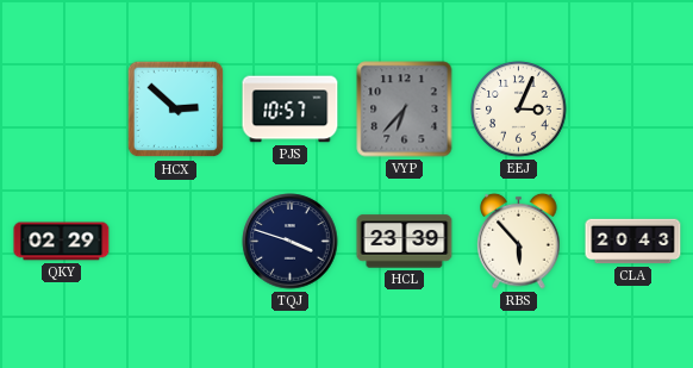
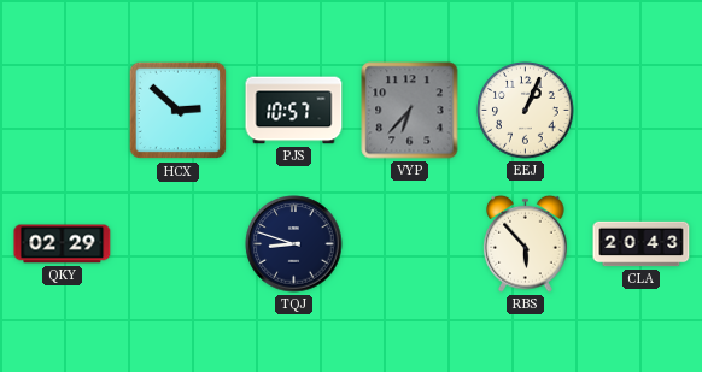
EEJ: 3:04 -> 1:04 (526, 111)
TQJ: 3:48 -> 8:48 (294, 244)
HCL: 23:39 -> none (405, 242)
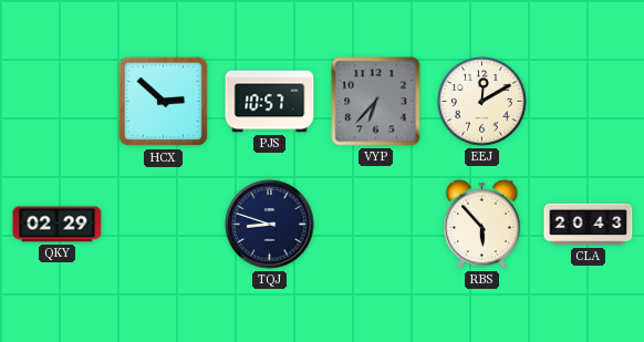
EEJ: 1:04 -> 12:10 (482, 102)
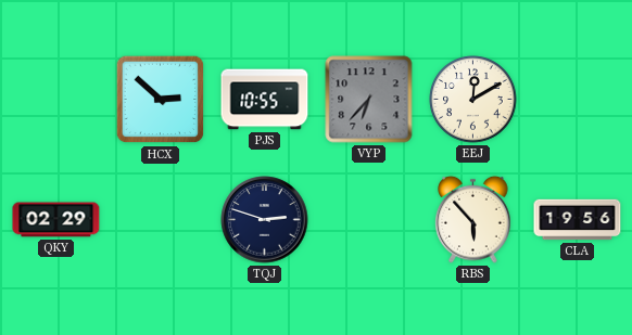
PJS: 10:57 -> 10:55 (265, 100)
TQJ: 8:48 -> 2:48 (265, 220)
CLA: 20:43 -> 19:56 (578, 220)
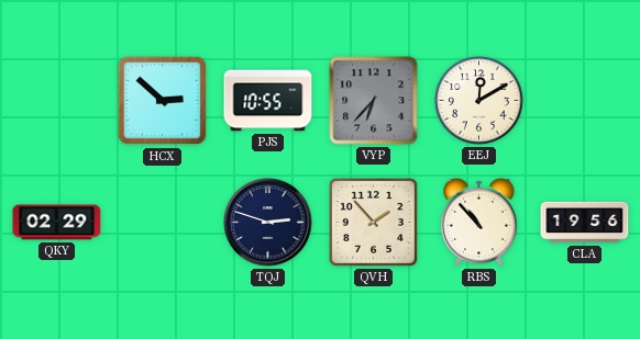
QVH: none -> 1:53 (373, 222)
RBS: 5:53 -> 10:53 (479, 222)
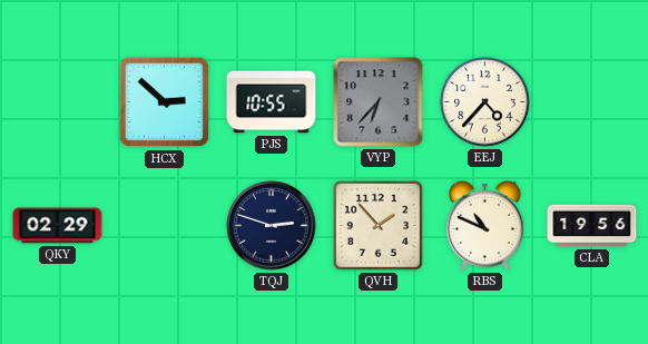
EEJ: 12:10 -> 4:37 (485, 102)
RBS: 10:53 -> 10:49 (485, 225)
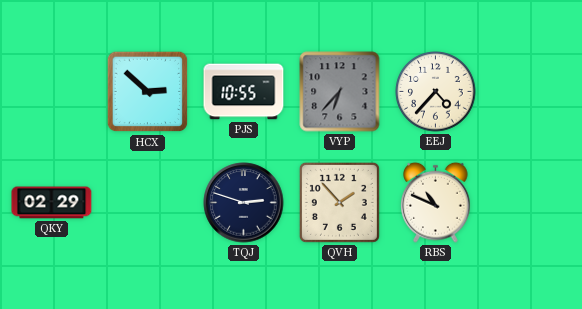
CLA: 19:56 -> none (592, 226)
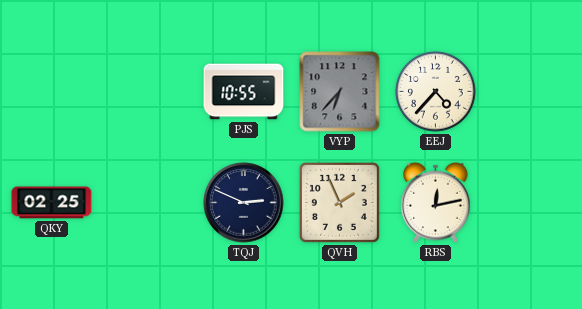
HCX: 2:52 -> none (148, 92)
QKY: 02:29 -> 02:25 (52, 203)
TQJ: 2:48 -> 2:49 (244, 203)
QVH: 1:53 -> 1:56 (339, 202)
RBS: 10:49 -> 12:13 (436, 202)
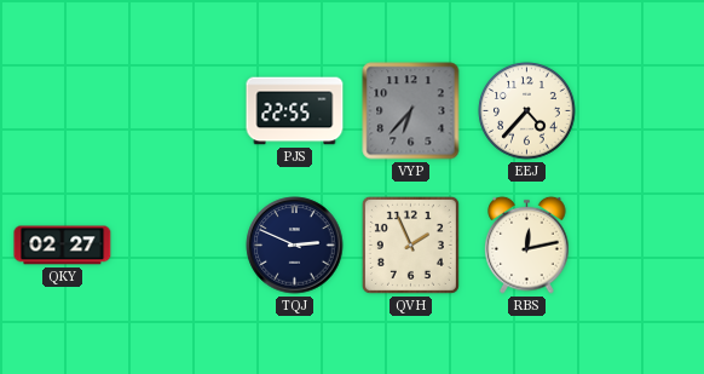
PJS: 10:55 -> 22:55 (295, 111)
QKY: 02:25 -> 02:27 (63, 246)
